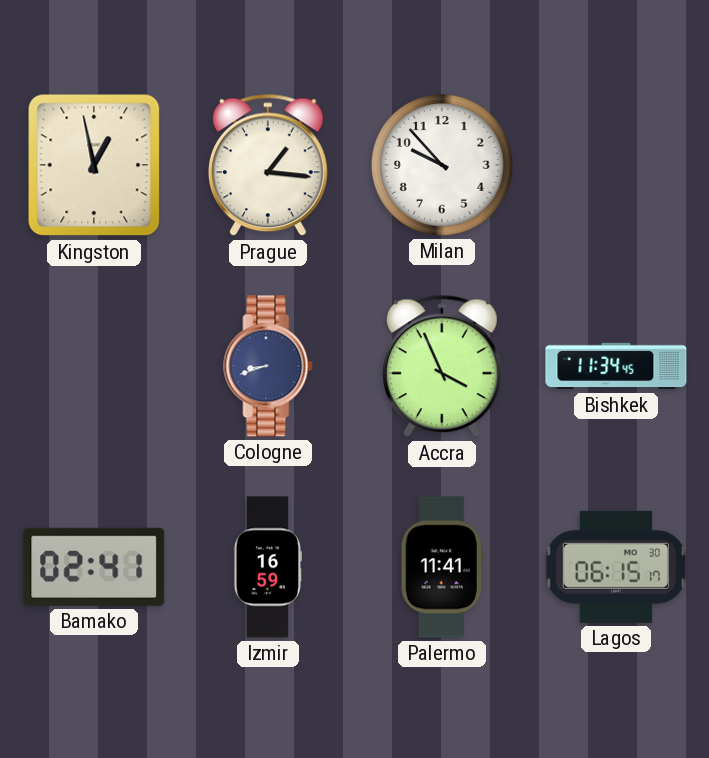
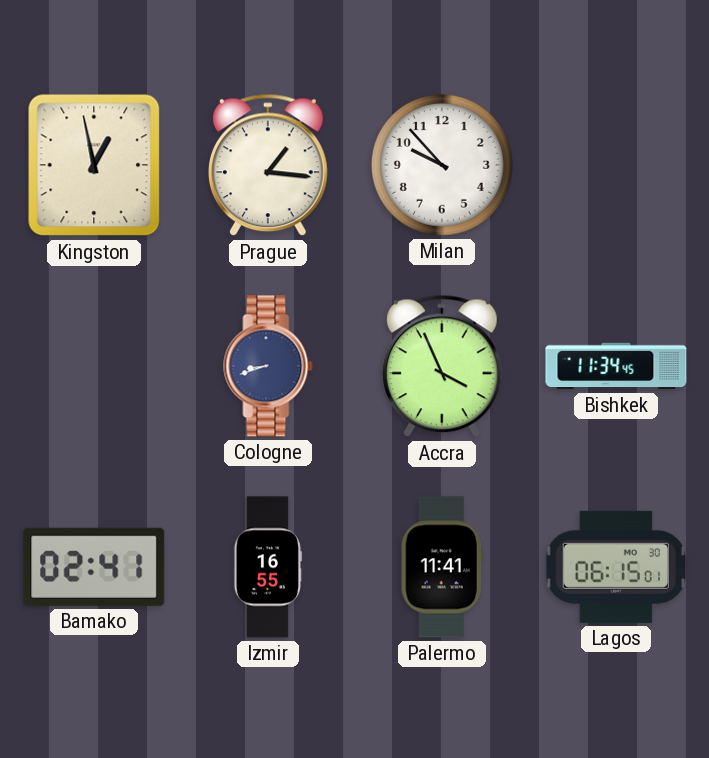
Izmir: 16:59 -> 16:55 (268, 567)
Lagos: 06:15:17 -> 06:15:01 (616, 567)
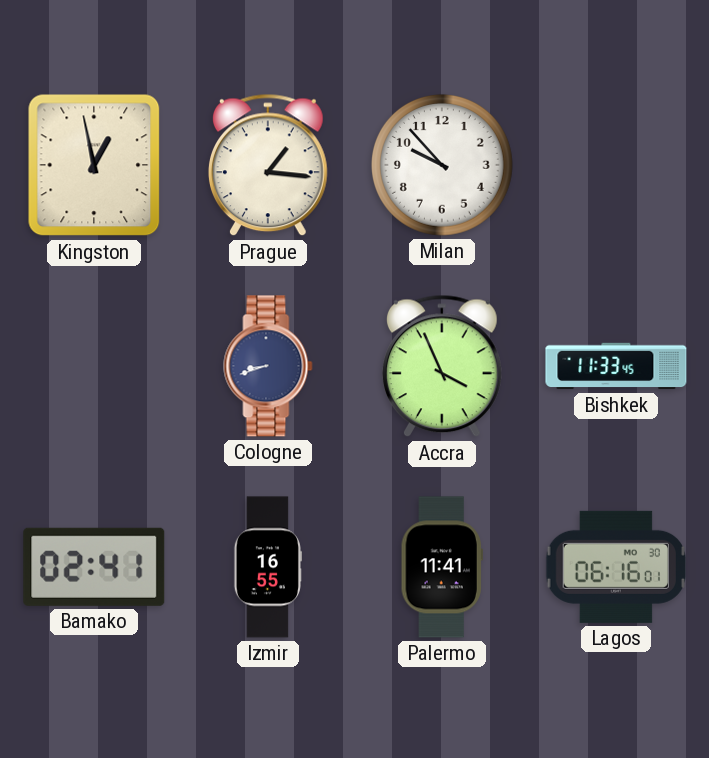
Bishkek: 11:34 -> 11:33 (616, 366)
Lagos: 06:15 -> 06:16 (616, 567)
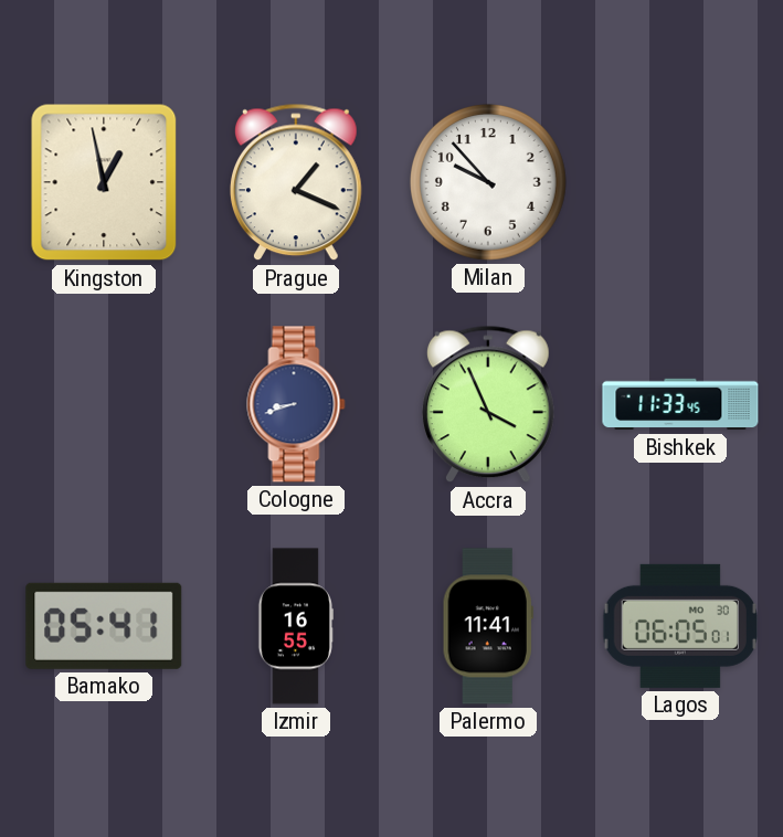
Prague: 1:16 -> 1:19 (296, 182)
Bamako: 02:41 -> 05:41 (104, 626)
Lagos: 06:16 -> 06:05 (680, 626)
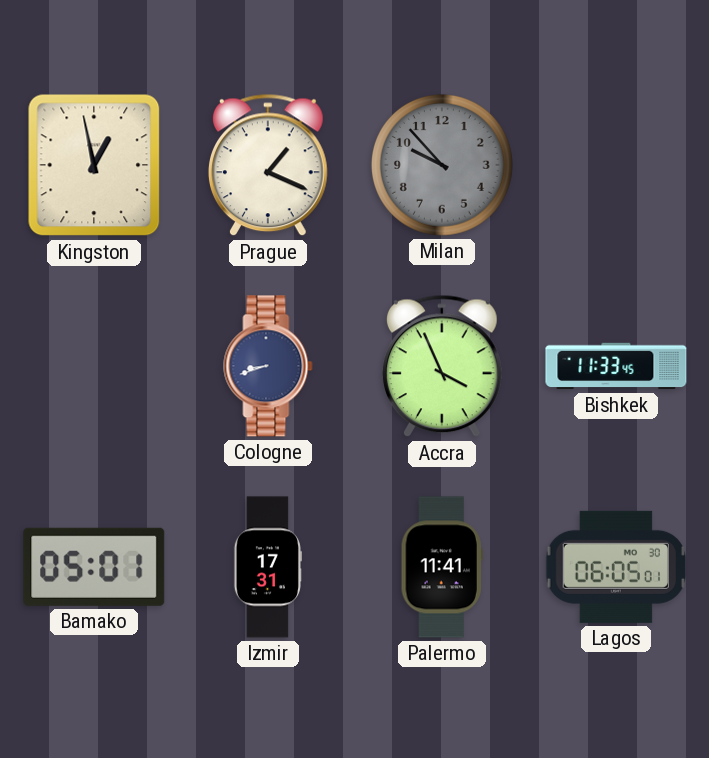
Milan dial: white -> grey (442, 165)
Bamako: 05:41 -> 05:01 (94, 567)
Izmir: 16:55 -> 17:31 (268, 567)
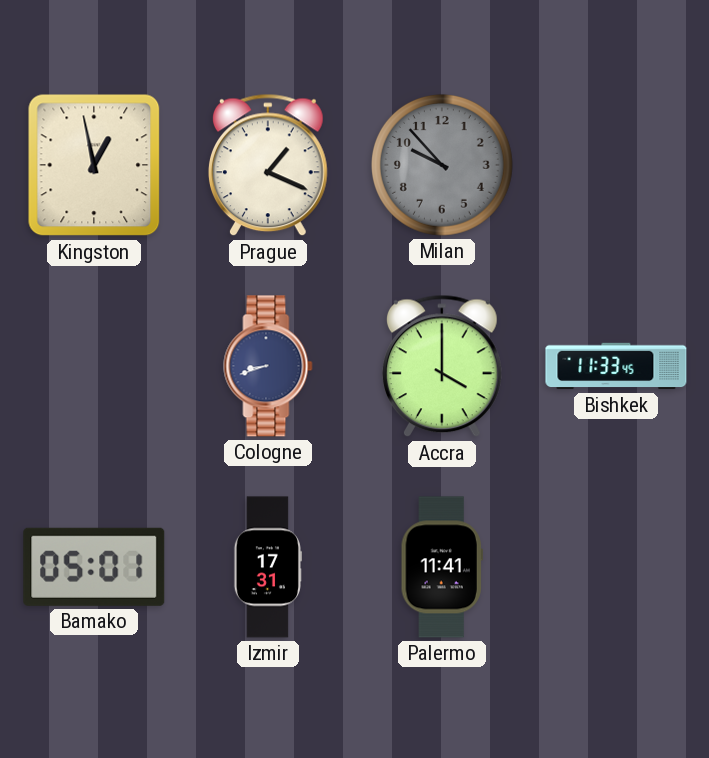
Accra: 3:56 -> 4:00 (442, 366)
Lagos: 06:05 -> none (616, 567)
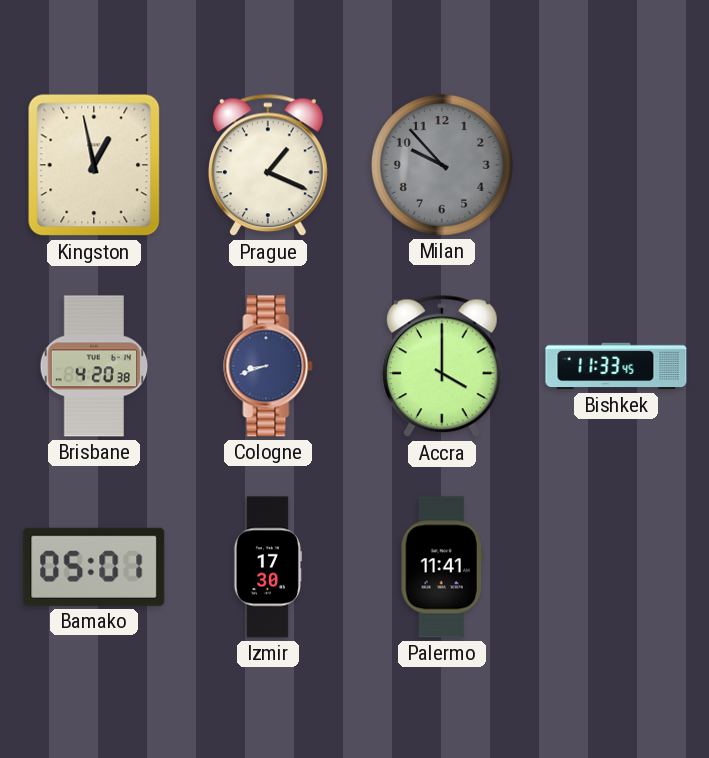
Brisbane: none -> 4:20 (94, 366)
Izmir: 17:31 -> 17:30 (268, 567)
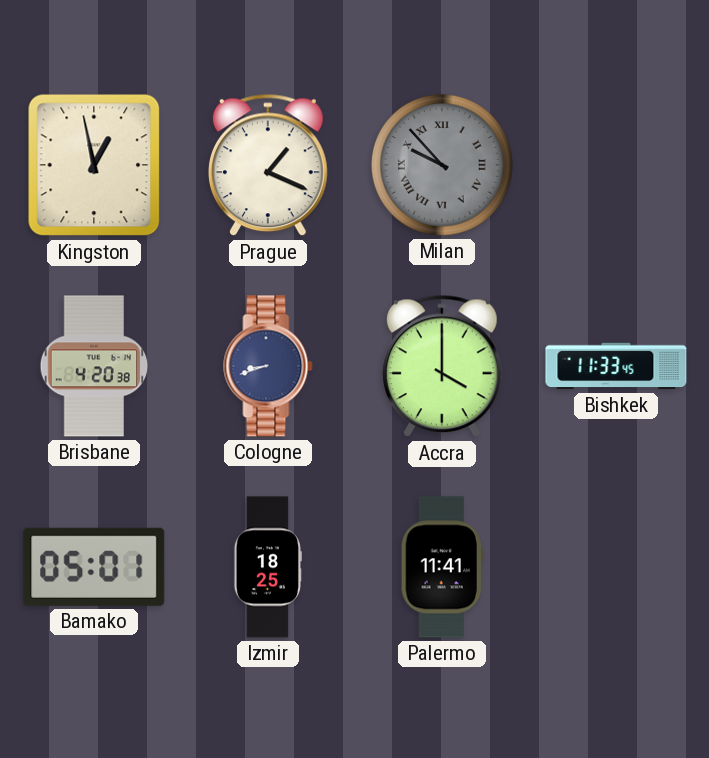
Milan numerals: Arabic -> Roman (442, 165)
Izmir: 17:30 -> 18:25 (268, 567)
